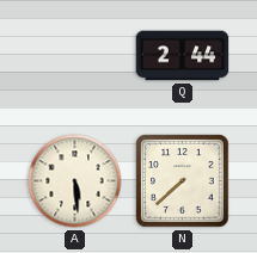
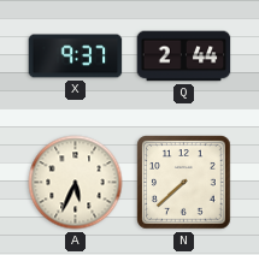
X: none -> 9:37 (76, 57)
A: 5:29 -> 5:34 (76, 183)
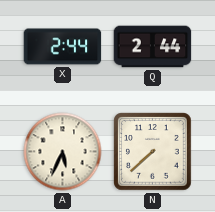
X: 9:37 -> 2:44 (63, 47)
